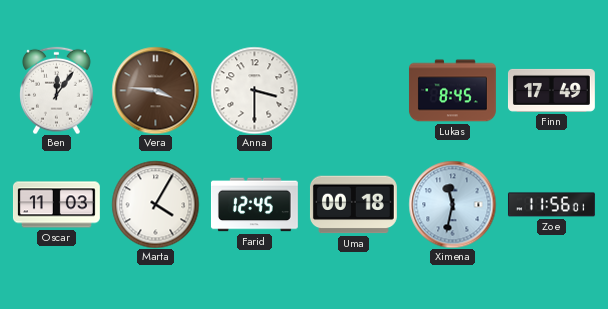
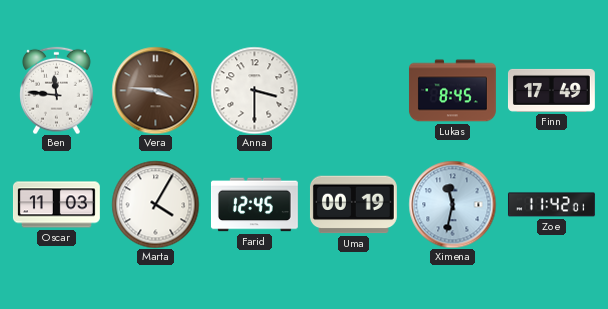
Ben: 12:06 -> 11:46 (57, 90)
Uma: 00:18 -> 00:19 (353, 205)
Zoe: 11:56 -> 11:42 (551, 205)
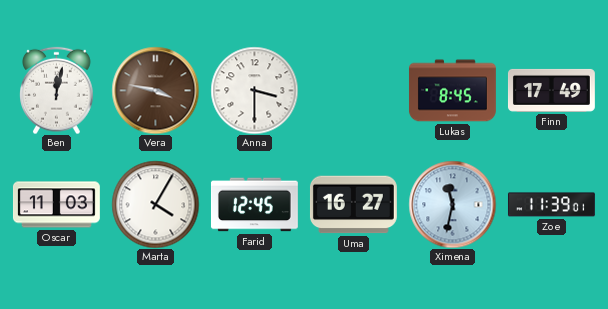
Ben: 11:46 -> 12:02 (57, 90)
Vera: 3:46 -> 3:47 (155, 90)
Uma: 00:19 -> 16:27 (353, 205)
Zoe: 11:42 -> 11:39 (551, 205)
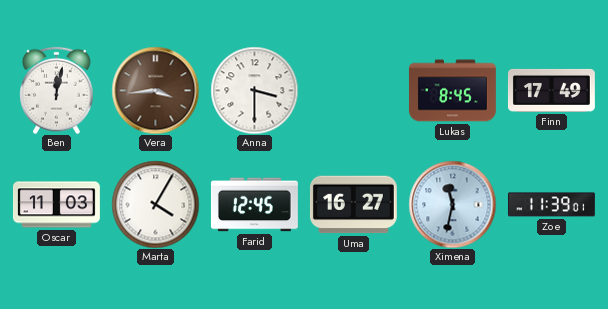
Vera: 3:47 -> 3:44 (155, 90)
